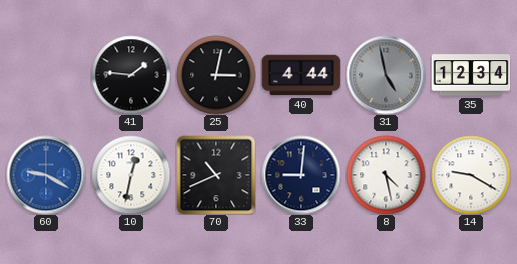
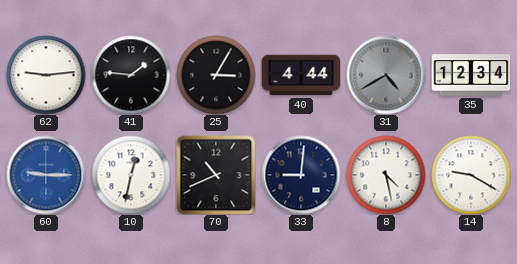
62: none -> 9:14 (46, 75)
25: 3:02 -> 3:05 (216, 75)
31: 4:58 -> 4:40 (386, 75)
60: 9:20 -> 9:15 (46, 175)
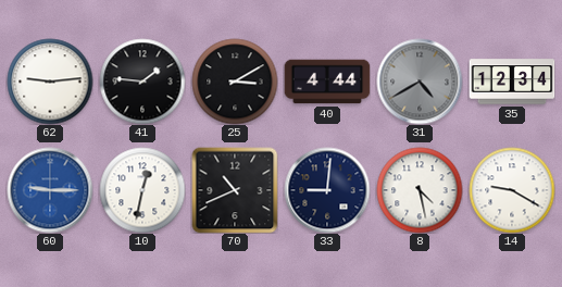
25: 3:05 -> 3:10 (235, 82)
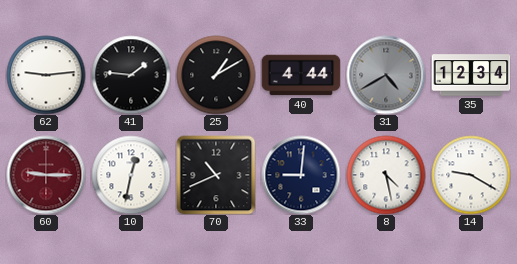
25: 3:10 -> 1:10 (216, 75)
60 dial: blue -> burgundy (46, 175)
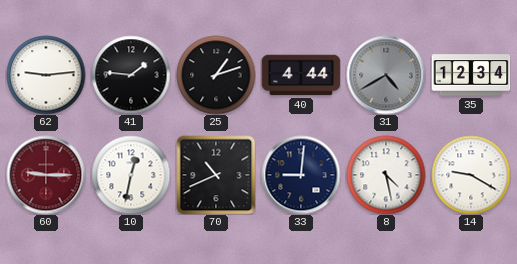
25: 1:10 -> 1:12 (216, 75)
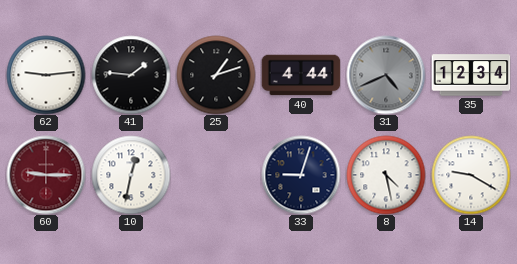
31: 4:40 -> 4:41 (386, 75)
70: 10:41 -> none (216, 175)
33: 9:01 -> 9:03 (301, 175)
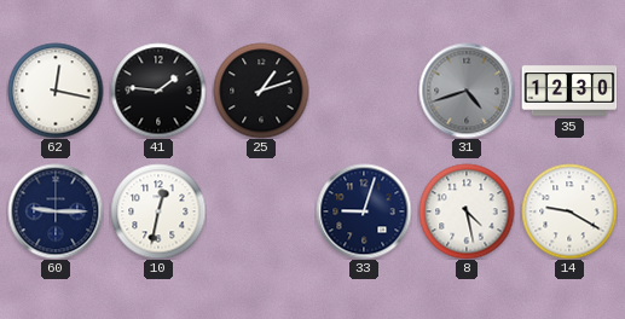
62: 9:14 -> 12:17 (56, 91)
40: 4:44 -> none (301, 75)
31: 4:41 -> 4:42 (467, 91)
35: 12:34 -> 12:30 (569, 91)
60 dial: burgundy -> navy (56, 211)
